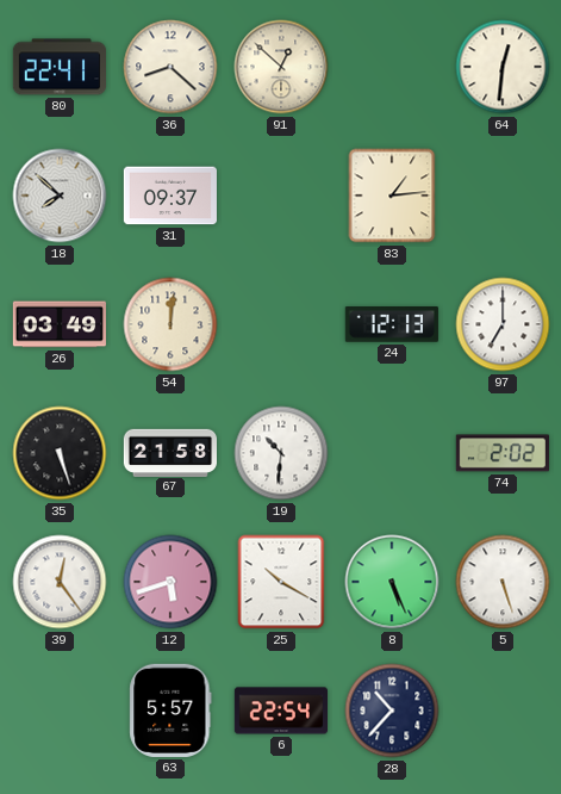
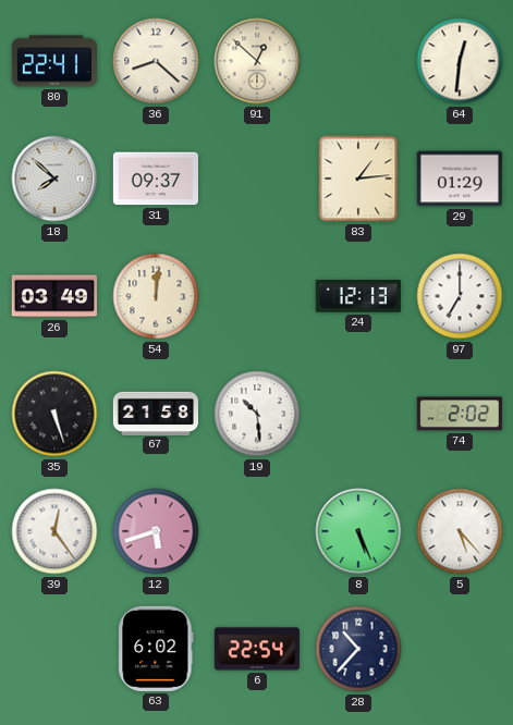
29: none -> 01:29 (460, 179)
19: 10:31 -> 10:29 (257, 414)
25: 10:20 -> none (281, 582)
5: 5:27 -> 5:23 (460, 531)
63: 5:57 -> 6:02 (156, 649)
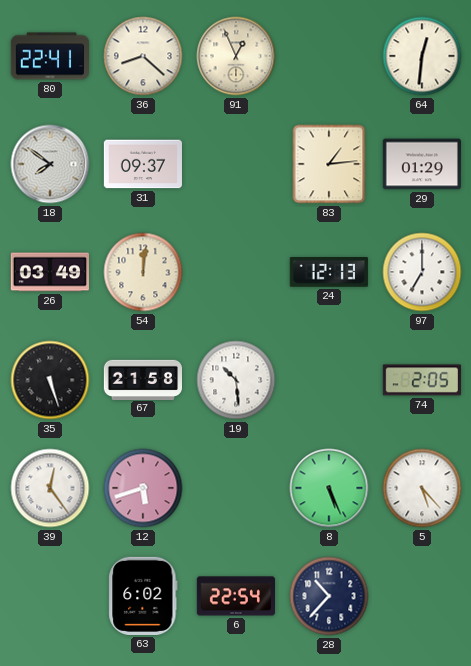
91: 12:52 -> 12:56 (236, 56)
18: 7:52 -> 7:51 (50, 164)
74: 2:02 -> 2:05 (422, 380)
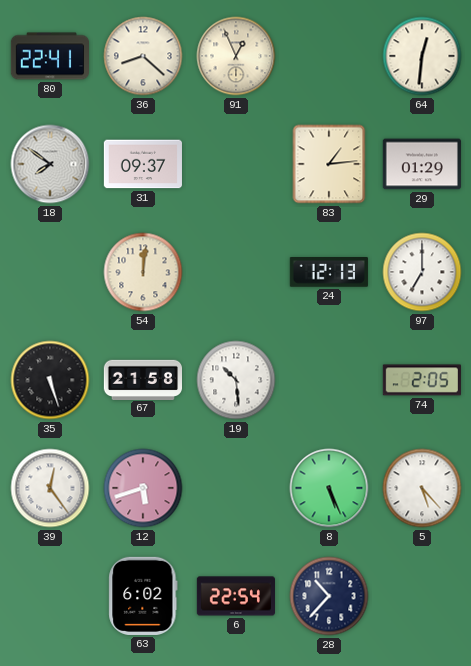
26: 03:49 -> none (50, 272)
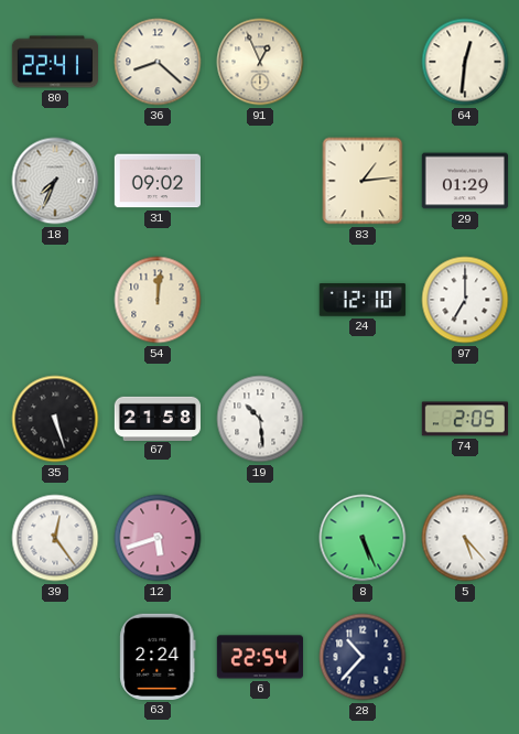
18: 7:51 -> 7:34 (55, 181)
31: 09:37 -> 09:02 (156, 181)
24: 12:13 -> 12:10 (363, 301)
63: 6:02 -> 2:24 (158, 657)
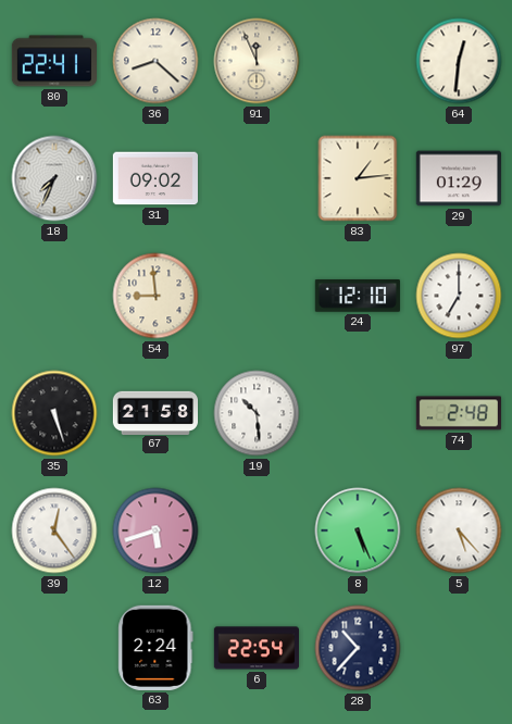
91: 12:56 -> 11:56 (257, 61)
54: 12:01 -> 8:59 (155, 296)
74: 2:05 -> 2:48 (459, 413)
